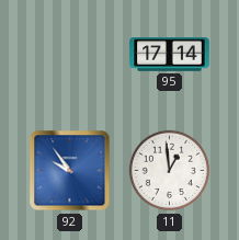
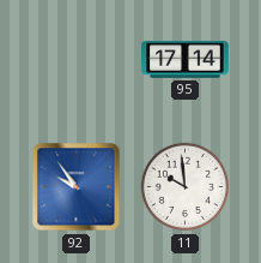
11: 12:59 -> 9:59 (186, 187)
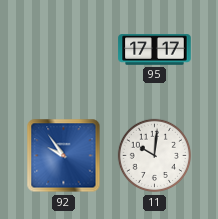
95: 17:14 -> 17:17 (155, 50)
11: 9:59 -> 10:01 (155, 156)
